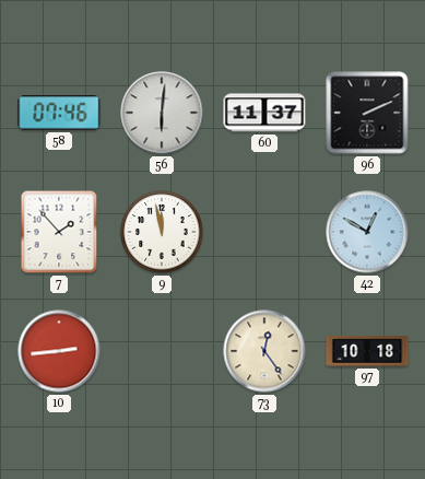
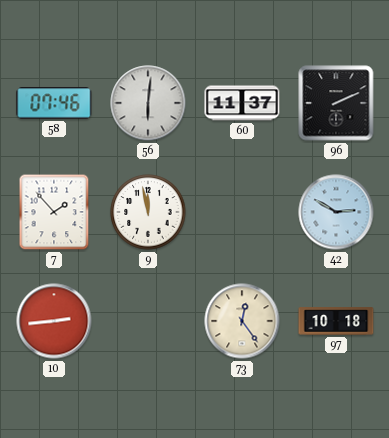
42: 12:50 -> 2:50 (336, 212)
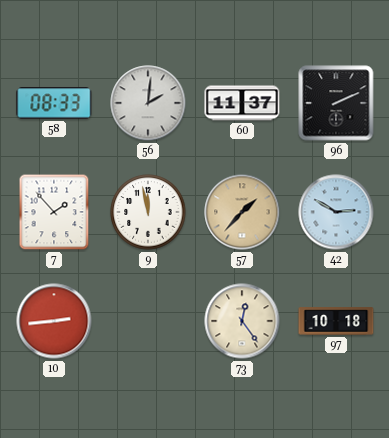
58: 07:46 -> 08:33 (54, 103)
56: 6:01 -> 2:01 (148, 103)
57: none -> 1:37 (242, 212)
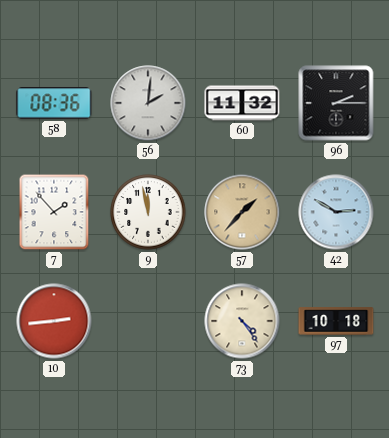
58: 08:33 -> 08:36 (54, 103)
60: 11:37 -> 11:32 (242, 103)
96: 2:11 -> 2:15 (336, 103)
73: 12:24 -> 4:24 (242, 321)
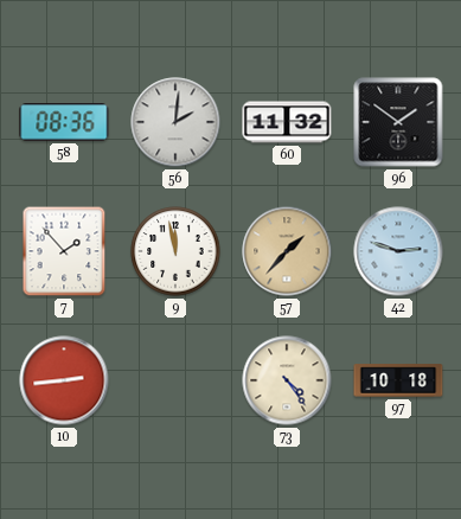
96: 2:15 -> 1:51 (398, 122)
42: 2:50 -> 2:48 (398, 251)
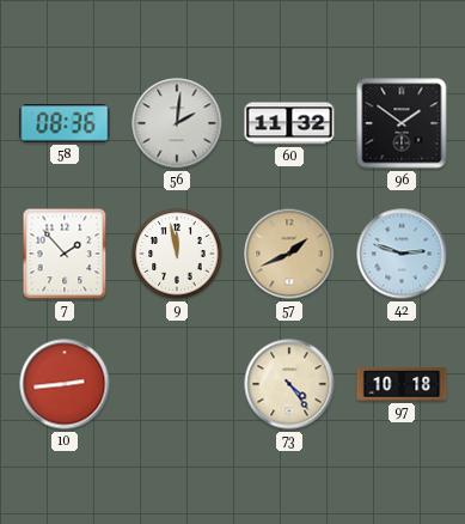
57: 1:37 -> 1:41 (289, 254)
